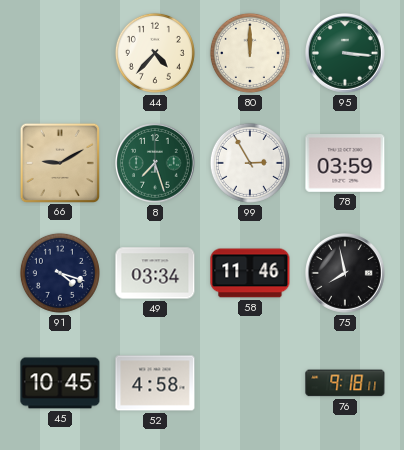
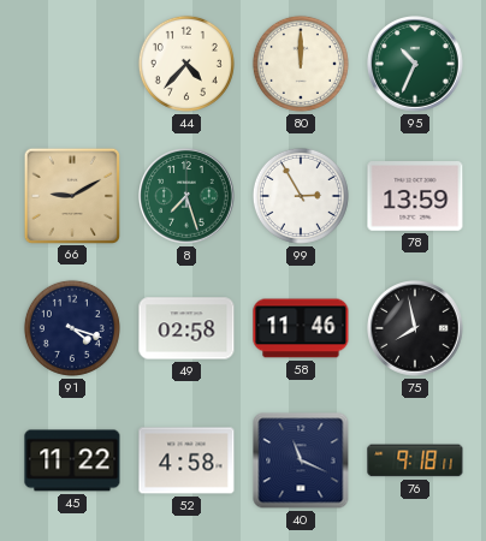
95: 3:16 -> 10:34 (416, 65)
78: 03:59 -> 13:59 (415, 197)
49: 03:34 -> 02:58 (186, 328)
45: 10:45 -> 11:22 (72, 460)
40: none -> 11:19 (301, 460)
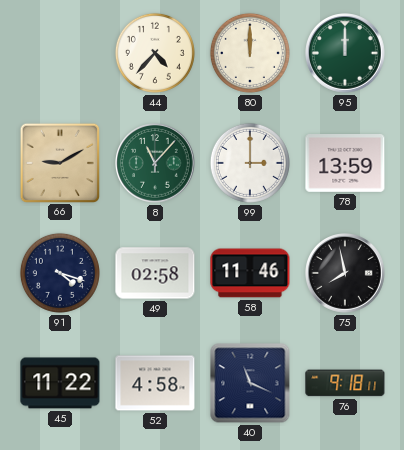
95: 10:34 -> 12:00 (346, 54)
8: 7:27 -> 11:07 (156, 164)
99: 2:55 -> 3:00 (250, 163)
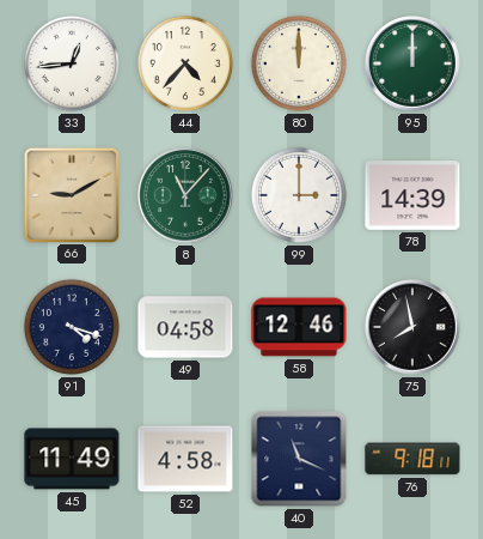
33: none -> 12:44 (72, 63)
78: 13:59 -> 14:39 (412, 196)
49: 02:58 -> 04:58 (185, 327)
58: 11:46 -> 12:46 (299, 327)
45: 11:22 -> 11:49 (72, 459)
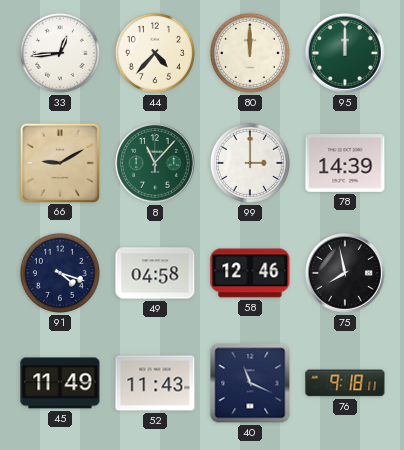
52: 4:58 -> 11:43 (155, 383)
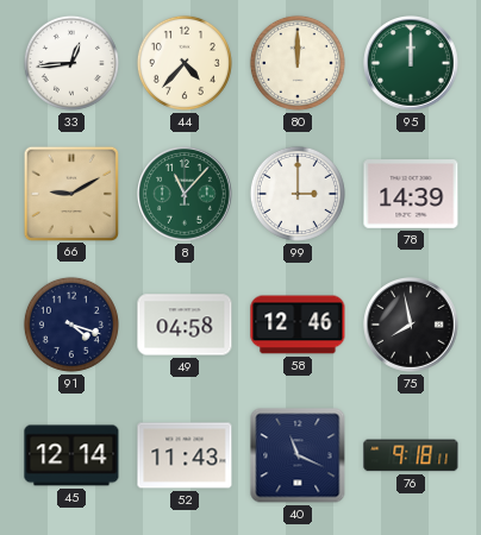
45: 11:49 -> 12:14 (71, 455)
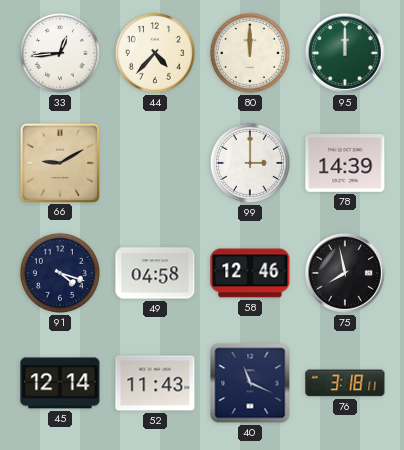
8: 11:07 -> none (186, 195)
76: 9:18 -> 3:18 (345, 383)
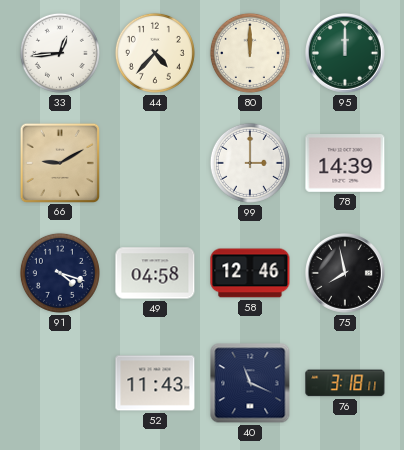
45: 12:14 -> none (60, 383)
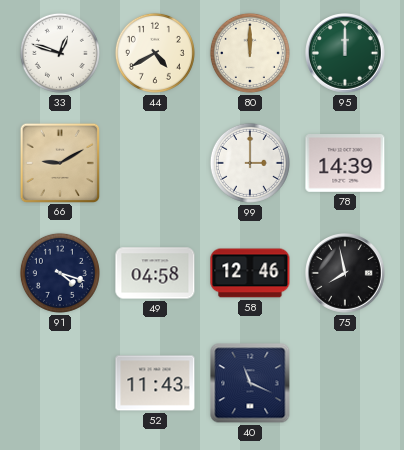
33: 12:44 -> 12:48 (60, 53)
44: 4:37 -> 4:40 (155, 53)
76: 3:18 -> none (345, 383)
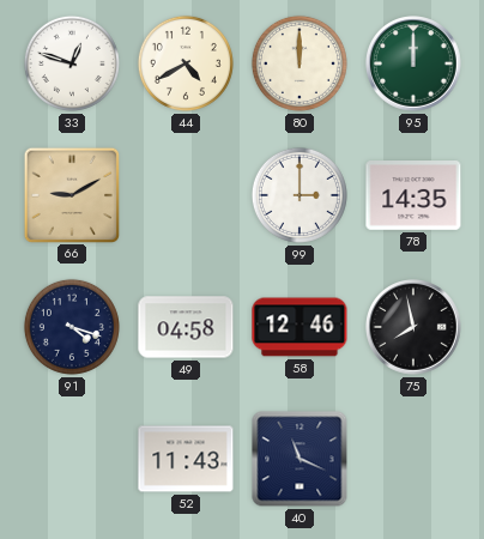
78: 14:39 -> 14:35 (413, 196)
